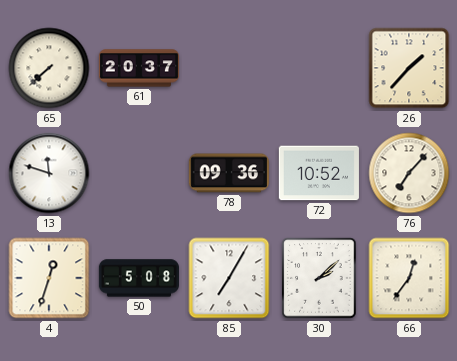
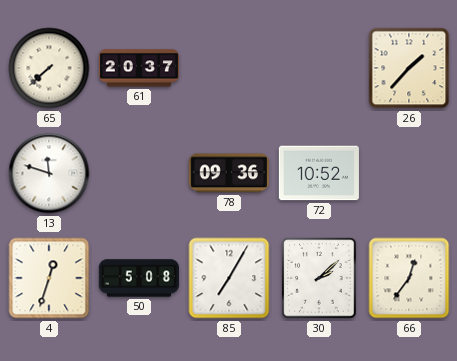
76: 7:07 -> none (409, 173)
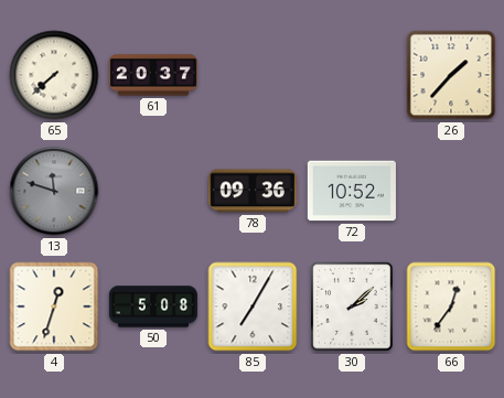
13 dial: white -> grey (54, 191)
